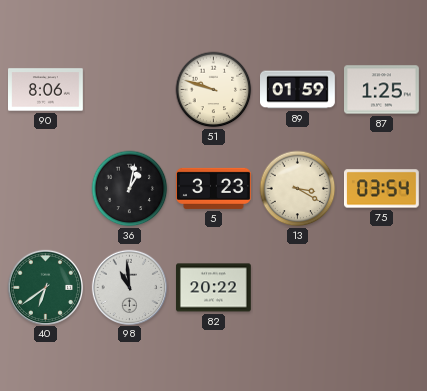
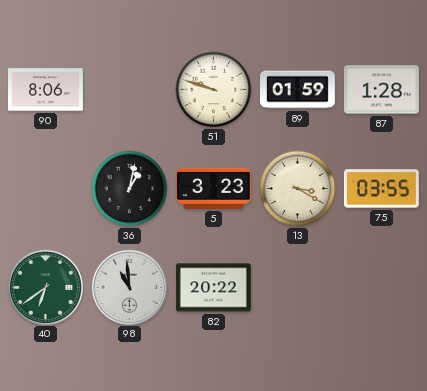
87: 1:25 -> 1:28 (382, 90)
75: 03:54 -> 03:55 (382, 189)
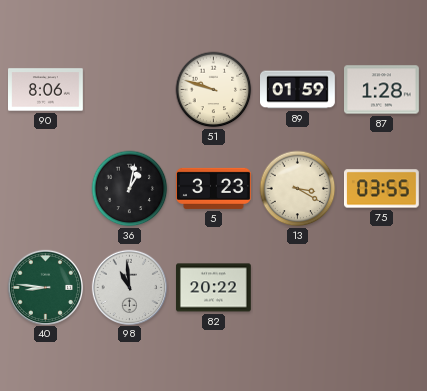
40: 6:39 -> 8:46 (45, 287)
